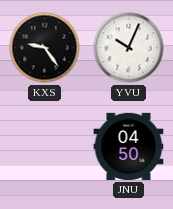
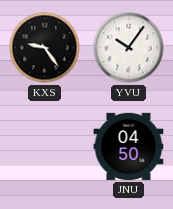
YVU: 10:04 -> 10:06 (129, 48)
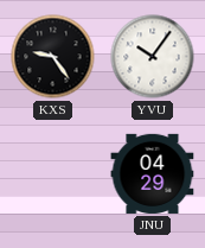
JNU: 04:50 -> 04:29 (153, 173)
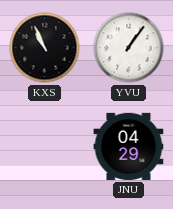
KXS: 9:24 -> 10:56 (45, 48)
YVU: 10:06 -> 1:06 (129, 48)
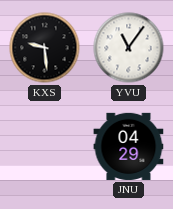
KXS: 10:56 -> 9:29 (45, 48)
YVU: 1:06 -> 11:06 (129, 48)
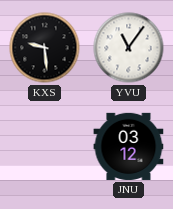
JNU: 04:29 -> 03:12 (129, 146)
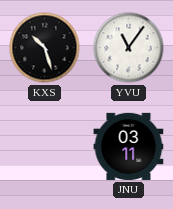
KXS: 9:29 -> 10:27 (45, 48)
JNU: 03:12 -> 03:11 (129, 146)
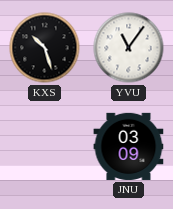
JNU: 03:11 -> 03:09 (129, 146)
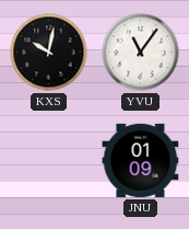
KXS: 10:27 -> 10:02 (49, 53)
JNU: 03:09 -> 01:09 (141, 160)
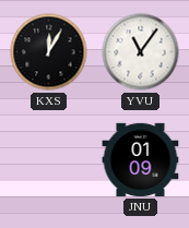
KXS: 10:02 -> 12:05 (49, 52)
